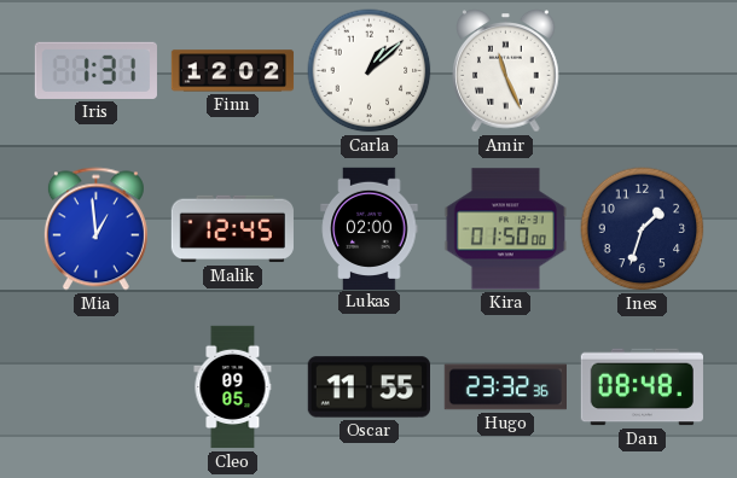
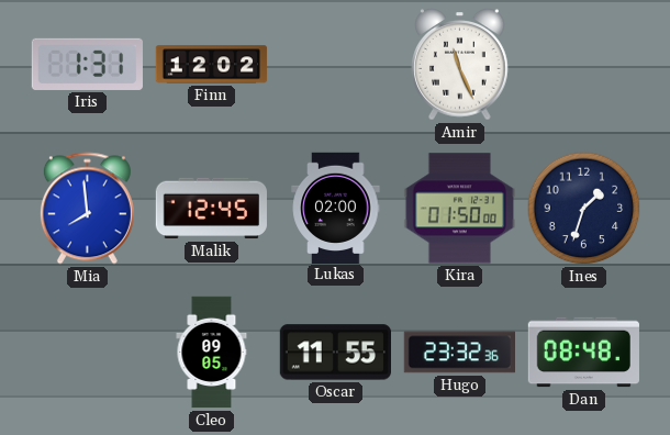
Carla: 1:08 -> none (370, 71)
Mia: 12:59 -> 7:59 (87, 209)
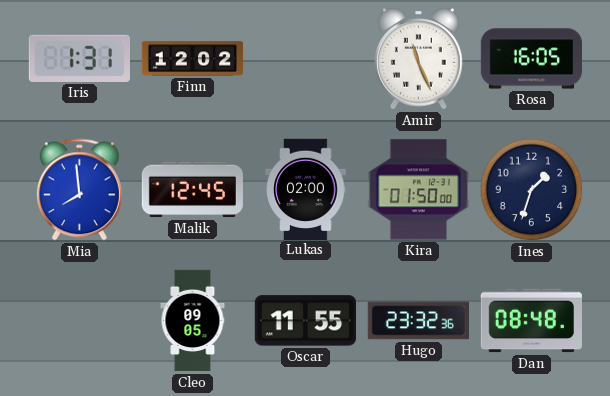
Rosa: none -> 16:05 (531, 59)
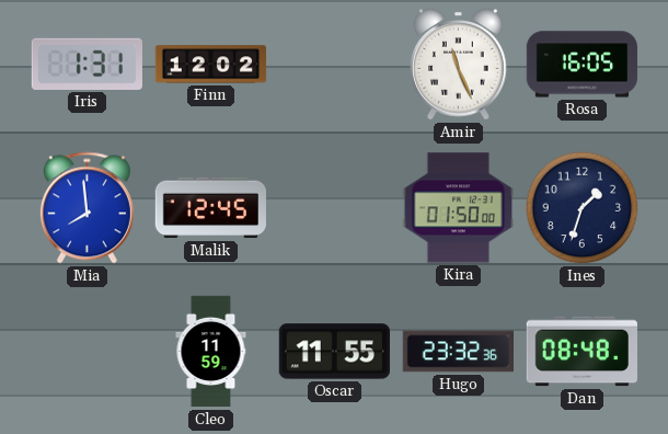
Lukas: 02:00 -> none (306, 189)
Cleo: 09:05 -> 11:59 (211, 352)
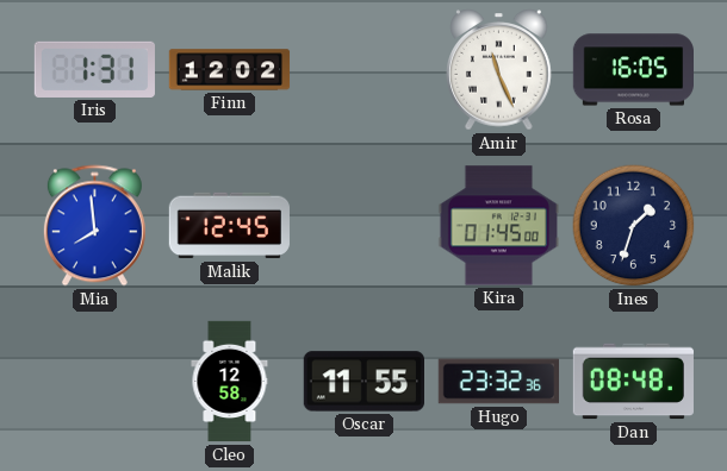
Kira: 01:50 -> 01:45 (498, 226)
Cleo: 11:59 -> 12:58 (230, 382)
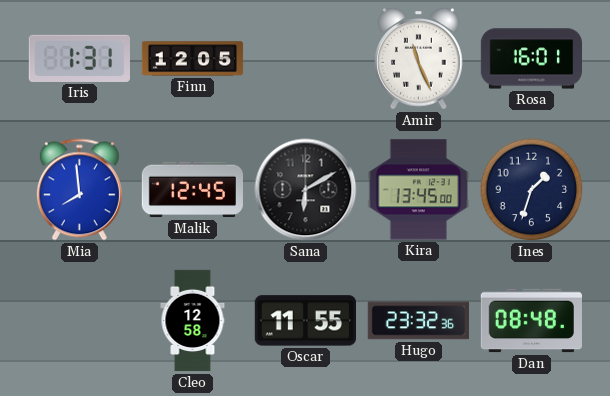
Finn: 12:02 -> 12:05 (193, 59)
Rosa: 16:05 -> 16:01 (531, 59)
Sana: none -> 6:10 (306, 190)
Kira: 01:45 -> 13:45 (418, 190)
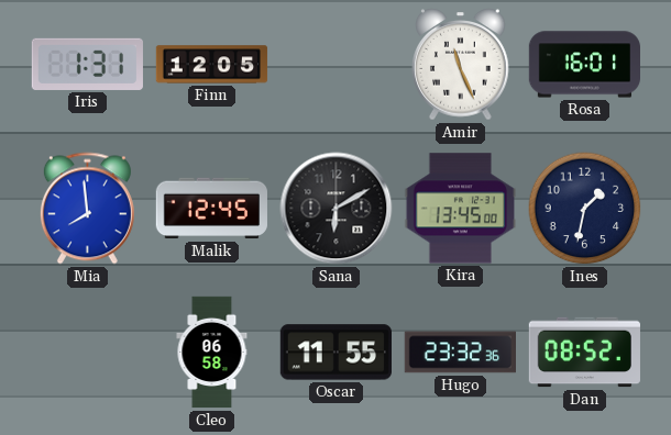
Ines: 1:33 -> 1:32 (585, 209)
Cleo: 12:58 -> 06:58 (212, 353)
Dan: 08:48 -> 08:52 (584, 353)
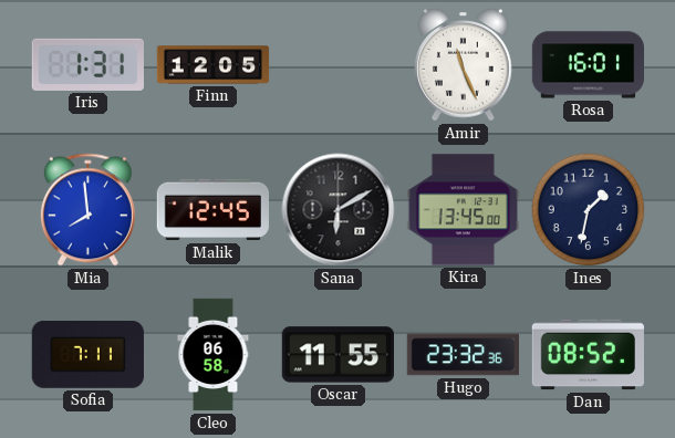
Sofia: none -> 7:11 (87, 354)
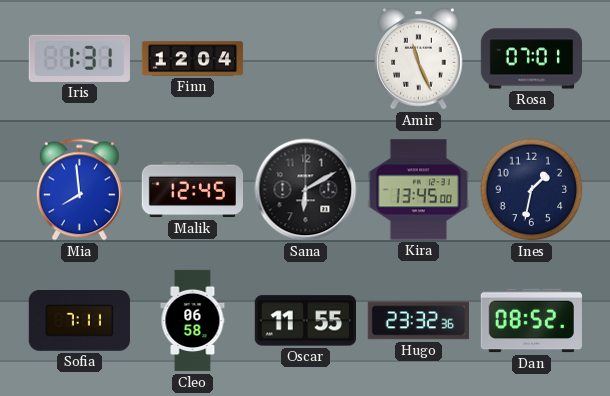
Finn: 12:05 -> 12:04 (193, 59)
Rosa: 16:01 -> 07:01 (531, 59)
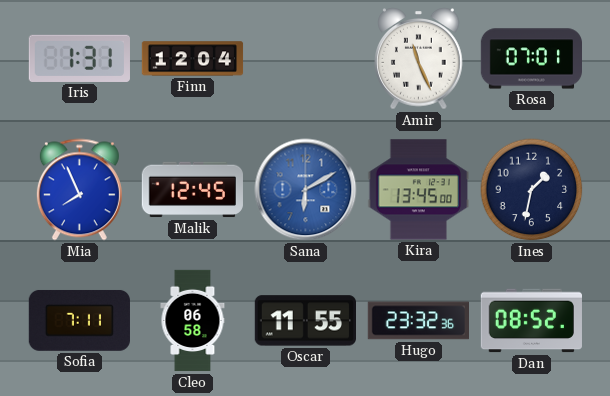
Mia: 7:59 -> 7:56 (79, 190)
Sana dial: black -> blue (306, 190)
